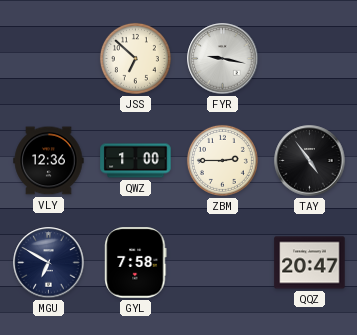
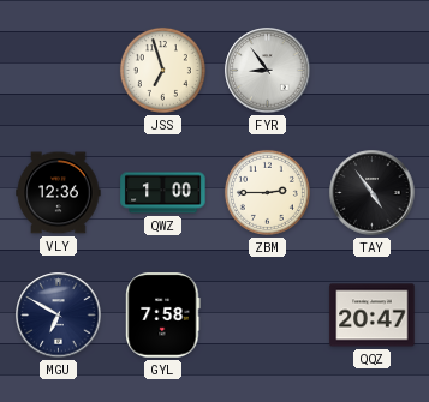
JSS: 6:52 -> 6:57 (162, 70)
FYR: 9:17 -> 8:54 (268, 71)
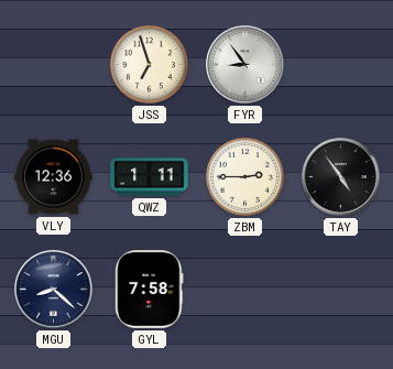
QWZ: 1:00 -> 1:11 (150, 177)
MGU: 6:50 -> 8:22 (54, 290)
QQZ: 20:47 -> none (373, 316)
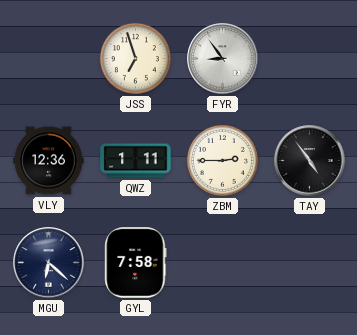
MGU: 8:22 -> 6:22 (49, 263)
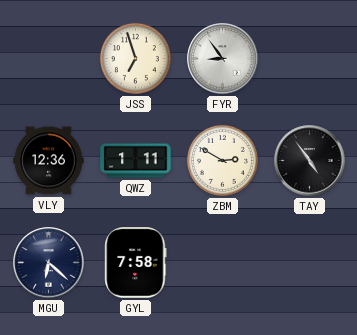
ZBM: 2:45 -> 2:50 (222, 160)
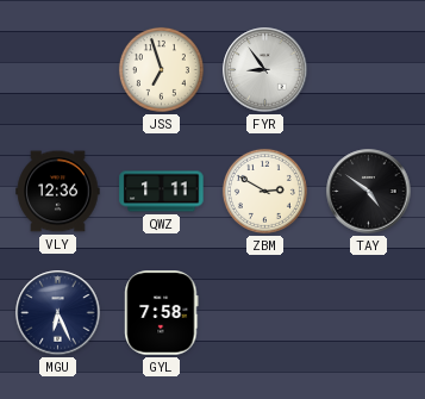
TAY: 4:54 -> 4:51 (369, 192)
MGU: 6:22 -> 6:26 (58, 313)
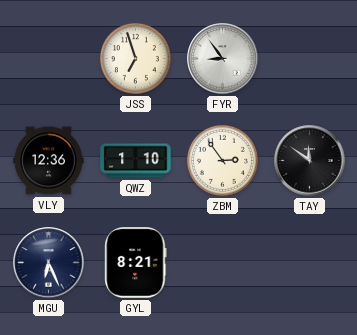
QWZ: 1:11 -> 1:10 (136, 161)
ZBM: 2:50 -> 2:54 (222, 160)
TAY: 4:51 -> 11:51 (310, 161)
GYL: 7:58 -> 8:21 (136, 263)
